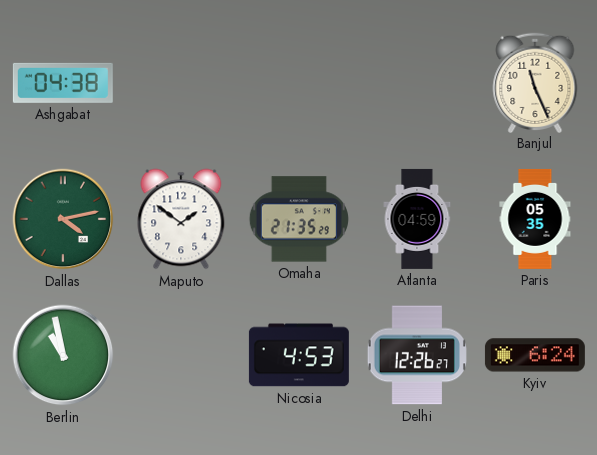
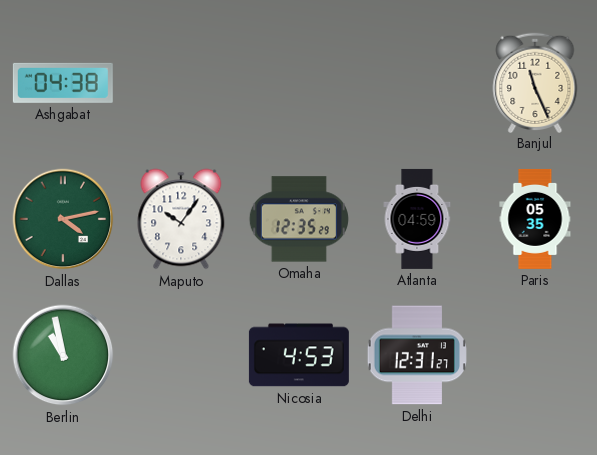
Maputo: 1:51 -> 10:06 (181, 219)
Omaha: 21:35 -> 12:35 (299, 219)
Delhi: 12:26 -> 12:31 (417, 355)
Kyiv: 6:24 -> none (535, 355)
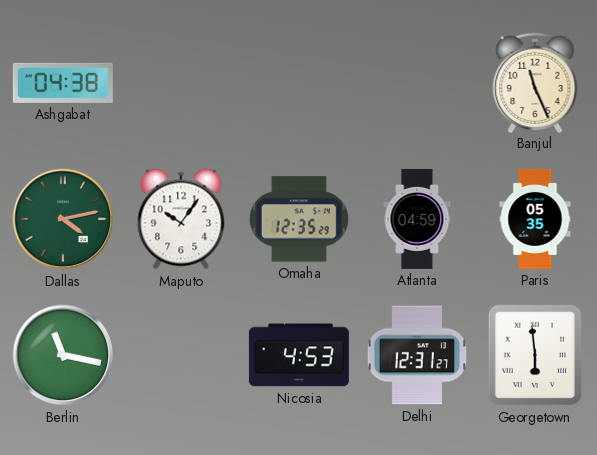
Berlin: 10:58 -> 11:17 (63, 355)
Georgetown: none -> 5:59 (535, 355)
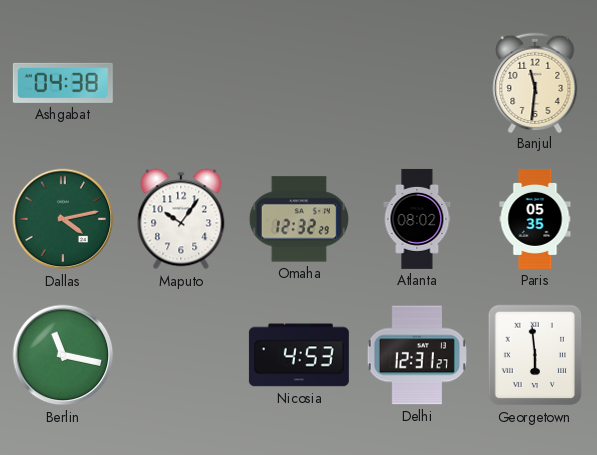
Banjul: 11:26 -> 11:31 (535, 82)
Omaha: 12:35 -> 12:32 (299, 219)
Atlanta: 04:59 -> 08:02 (417, 219)
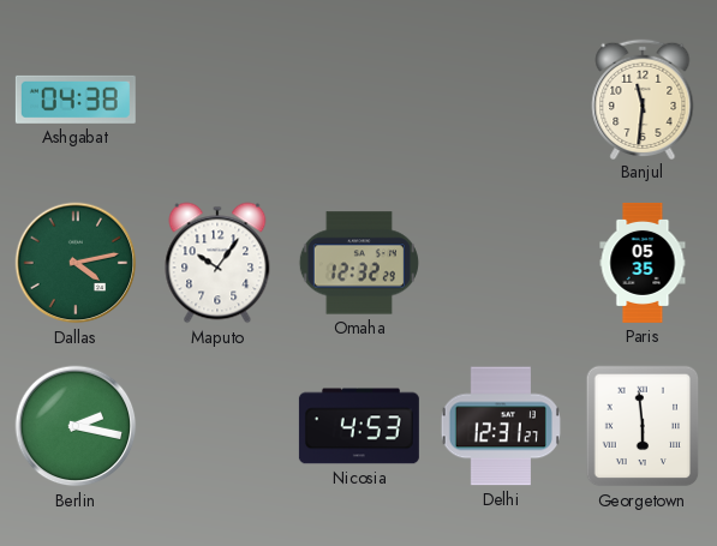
Atlanta: 08:02 -> none (417, 219)
Berlin: 11:17 -> 2:17 (76, 426)
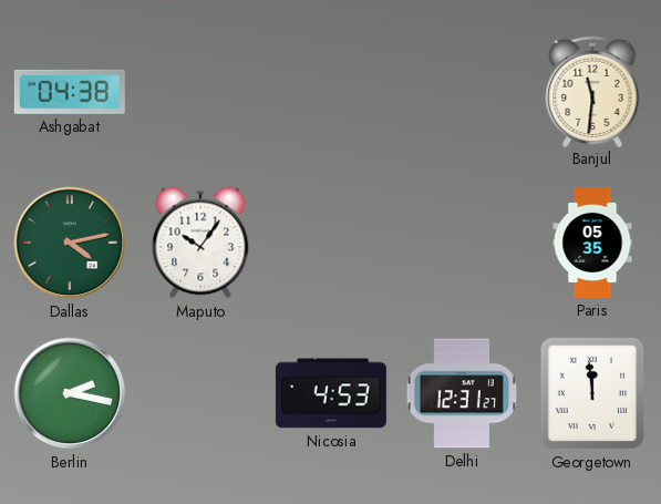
Omaha: 12:32 -> none (359, 263)
Georgetown: 5:59 -> 11:59 (592, 393)
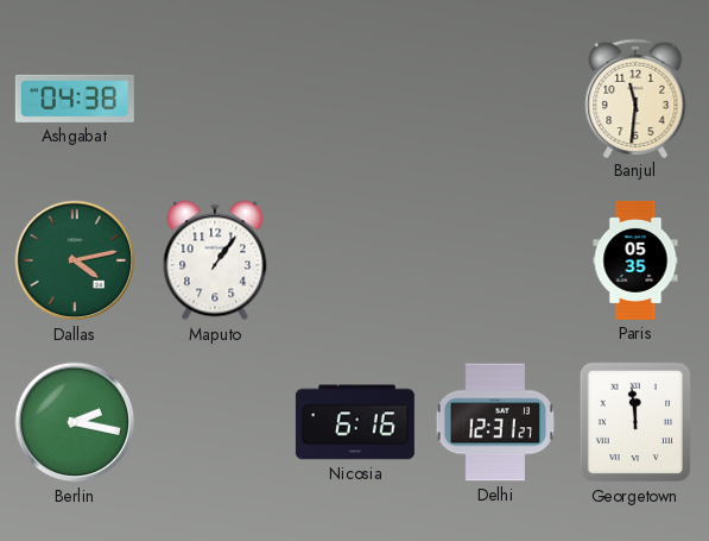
Maputo: 10:06 -> 1:06 (215, 260)
Nicosia: 4:53 -> 6:16 (355, 422)
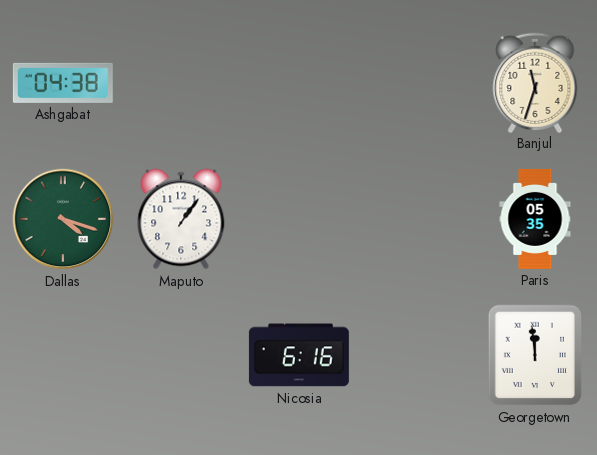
Banjul: 11:31 -> 11:33 (535, 82)
Dallas: 4:13 -> 4:18 (63, 219)
Berlin: 2:17 -> none (75, 422)
Delhi: 12:31 -> none (495, 422)
